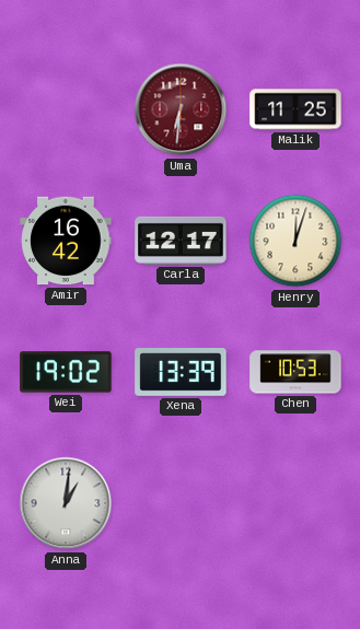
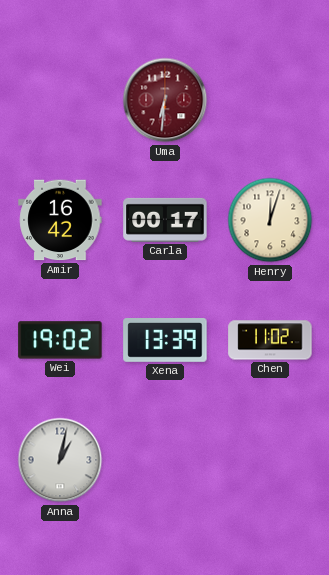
Malik: 11:25 -> none (295, 109)
Carla: 12:17 -> 00:17 (165, 220)
Chen: 10:53 -> 11:02 (270, 340)
Anna: 1:01 -> 1:02 (60, 460)
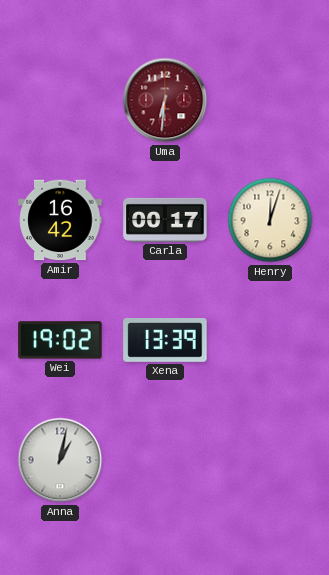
Chen: 11:02 -> none (270, 340)
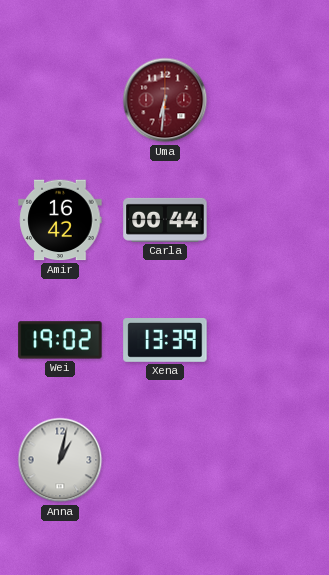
Carla: 00:17 -> 00:44 (165, 220)
Henry: 12:03 -> none (270, 220)
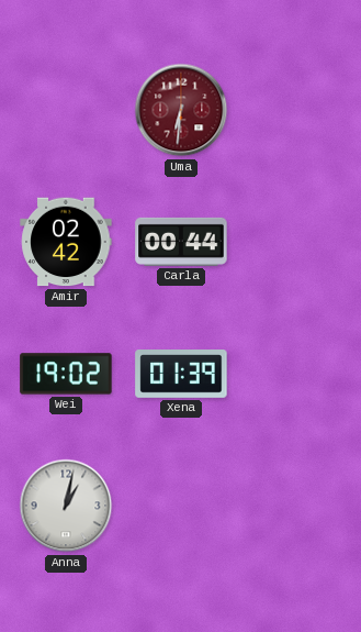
Amir: 16:42 -> 02:42 (66, 242)
Xena: 13:39 -> 01:39 (181, 375)
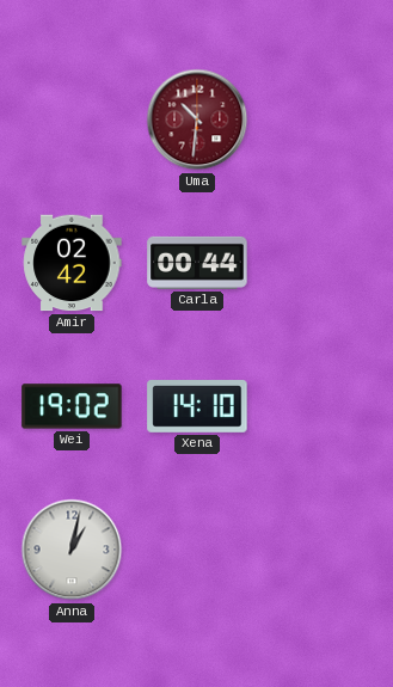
Uma: 6:31 -> 10:31 (197, 119)
Xena: 01:39 -> 14:10 (197, 407)
